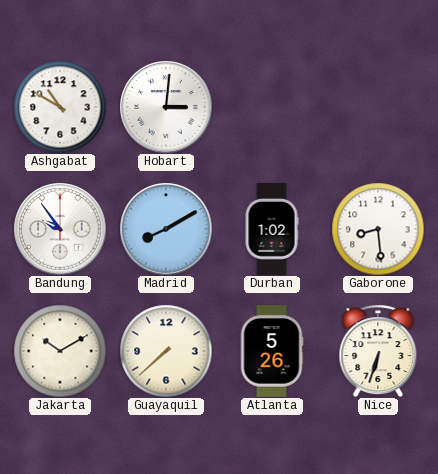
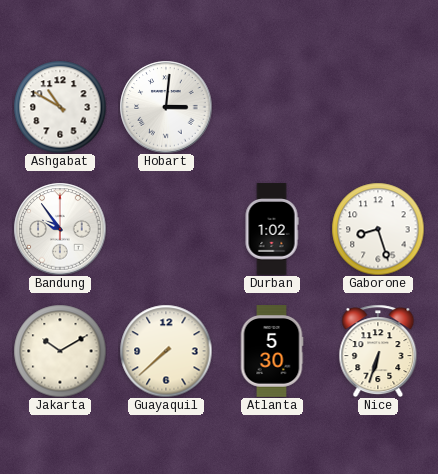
Madrid: 8:10 -> none (166, 229)
Gaborone: 8:29 -> 8:27 (378, 229)
Atlanta: 5:26 -> 5:30 (272, 351)
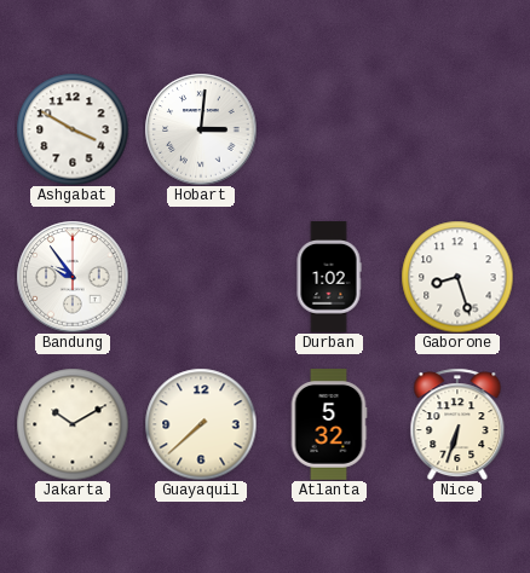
Ashgabat: 10:50 -> 3:50 (73, 129)
Atlanta: 5:30 -> 5:32 (329, 424)
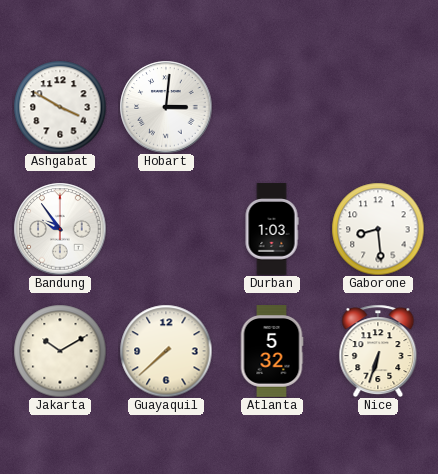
Durban: 1:02 -> 1:03 (272, 229)
Gaborone: 8:27 -> 8:29 (378, 229)
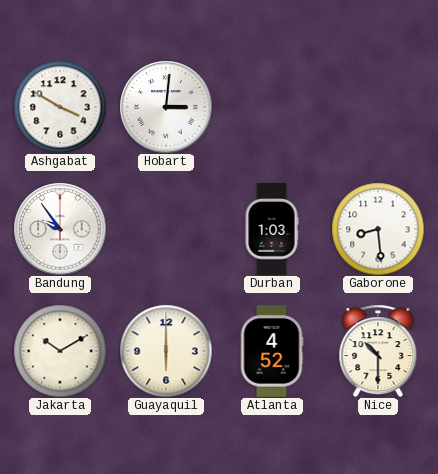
Guayaquil: 7:38 -> 6:00 (166, 351)
Atlanta: 5:32 -> 4:52 (272, 351)
Nice: 6:33 -> 10:30 (378, 351)
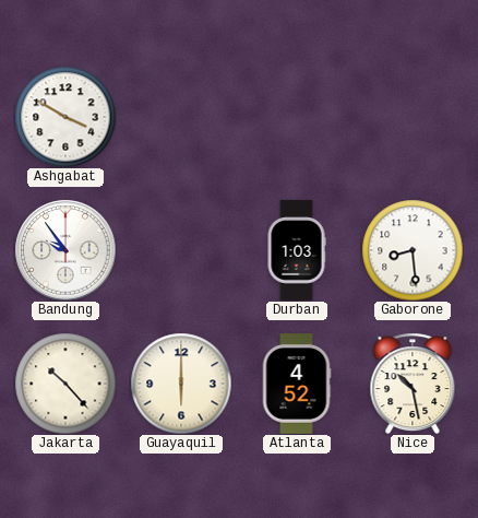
Hobart: 3:01 -> none (166, 107)
Jakarta: 10:10 -> 10:23 (65, 384)
Nice: 10:30 -> 10:28 (413, 384)
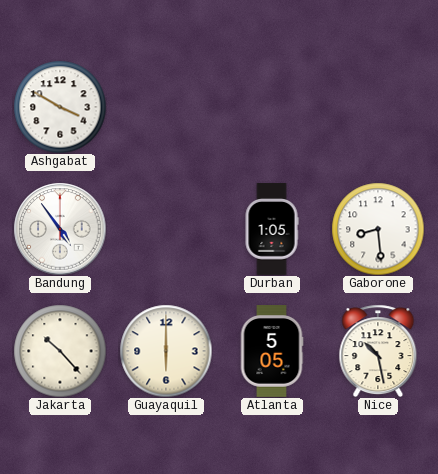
Bandung: 9:54 -> 4:54 (60, 229)
Durban: 1:03 -> 1:05 (272, 229)
Atlanta: 4:52 -> 5:05 (272, 351)
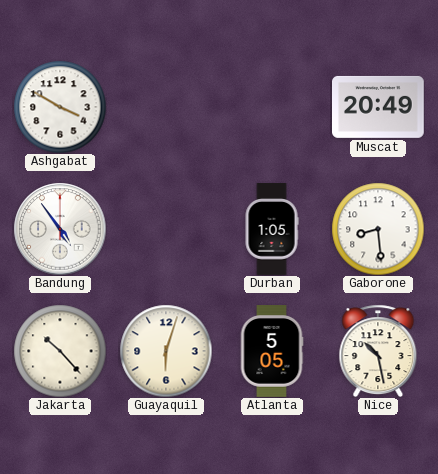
Muscat: none -> 20:49 (379, 107)
Guayaquil: 6:00 -> 6:03 (166, 351)
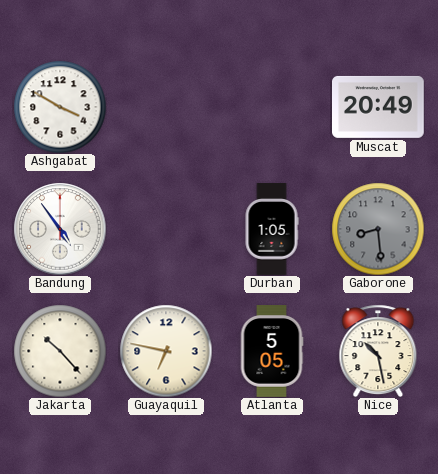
Gaborone dial: white -> grey (378, 229)
Guayaquil: 6:03 -> 6:47 (166, 351)
